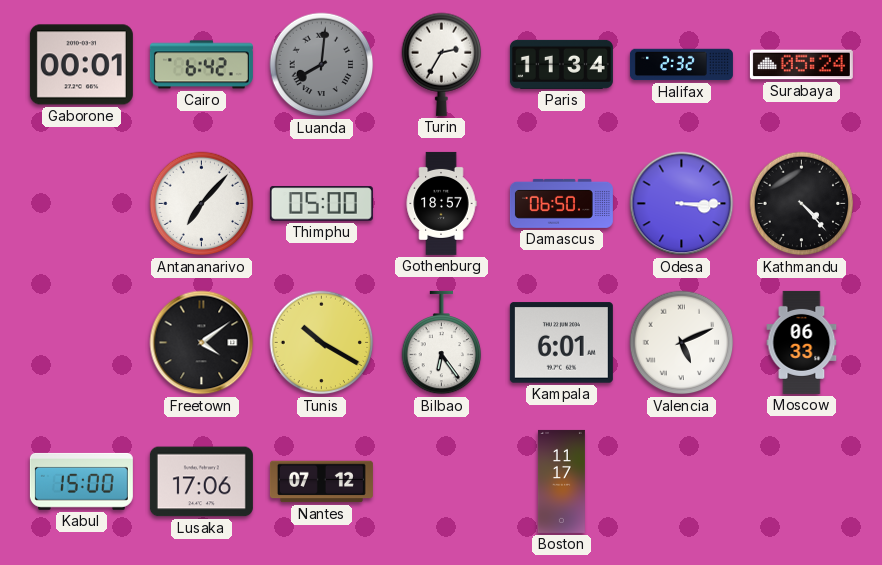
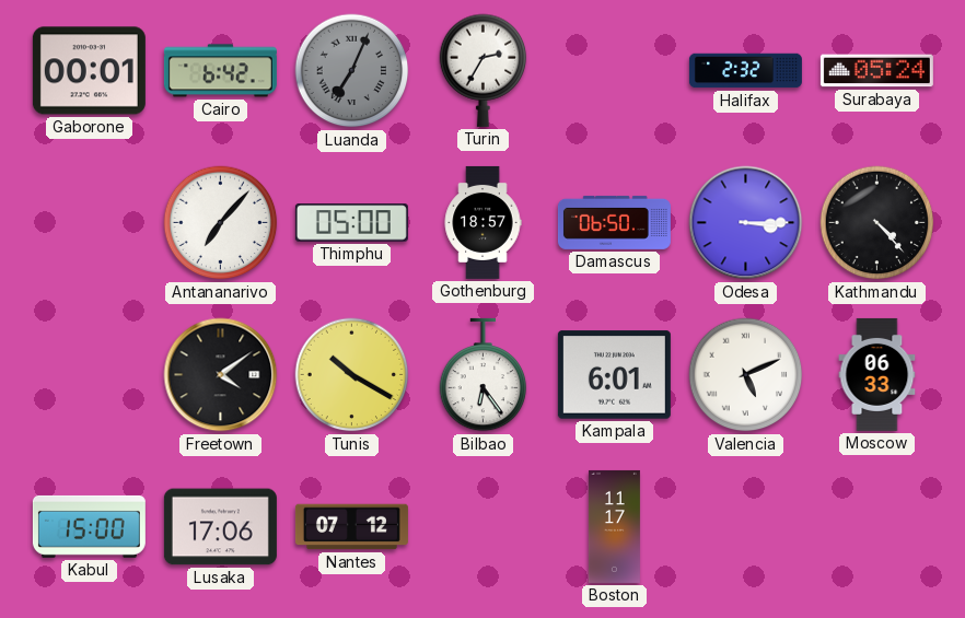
Luanda: 8:01 -> 7:04 (352, 71)
Paris: 11:34 -> none (561, 64)
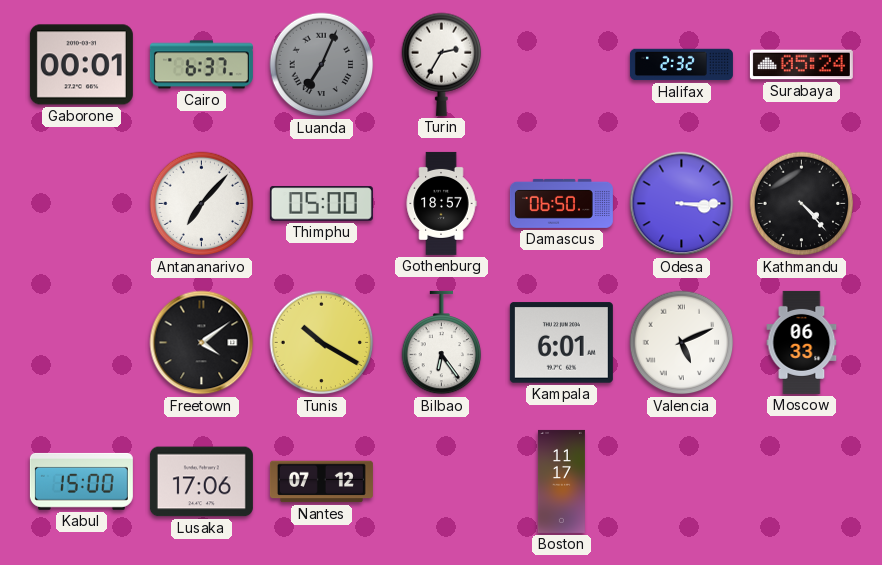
Cairo: 6:42 -> 6:37 (201, 65)
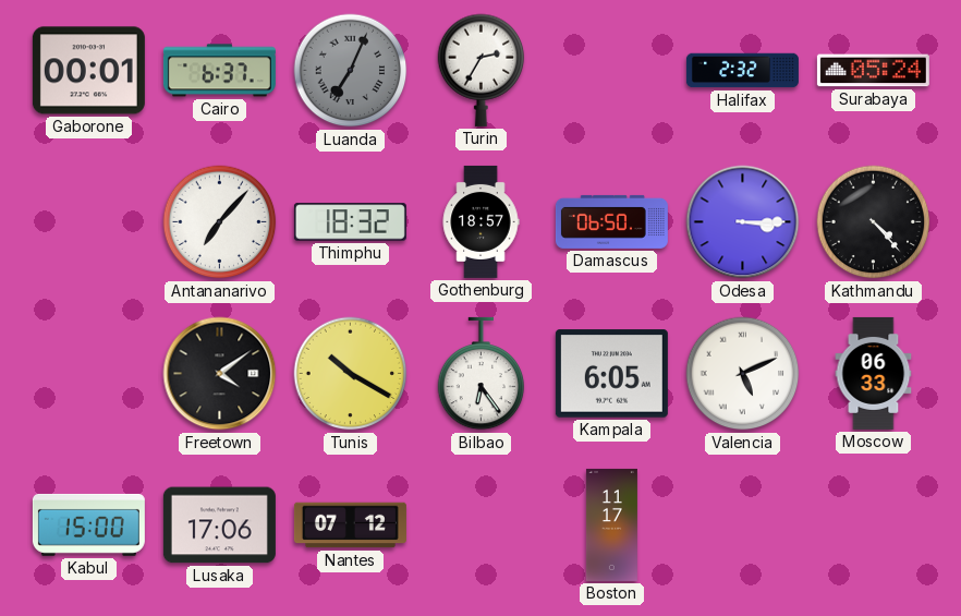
Thimphu: 05:00 -> 18:32 (350, 222)
Kampala: 6:01 -> 6:05 (611, 374)
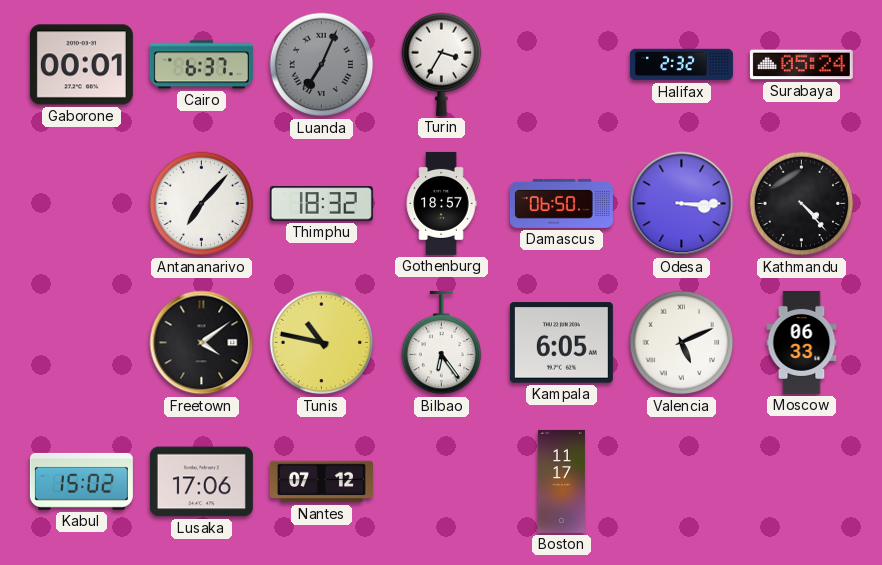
Turin: 2:35 -> 3:35 (442, 64)
Tunis: 10:20 -> 10:47 (322, 343)
Kabul: 15:00 -> 15:02 (81, 481)
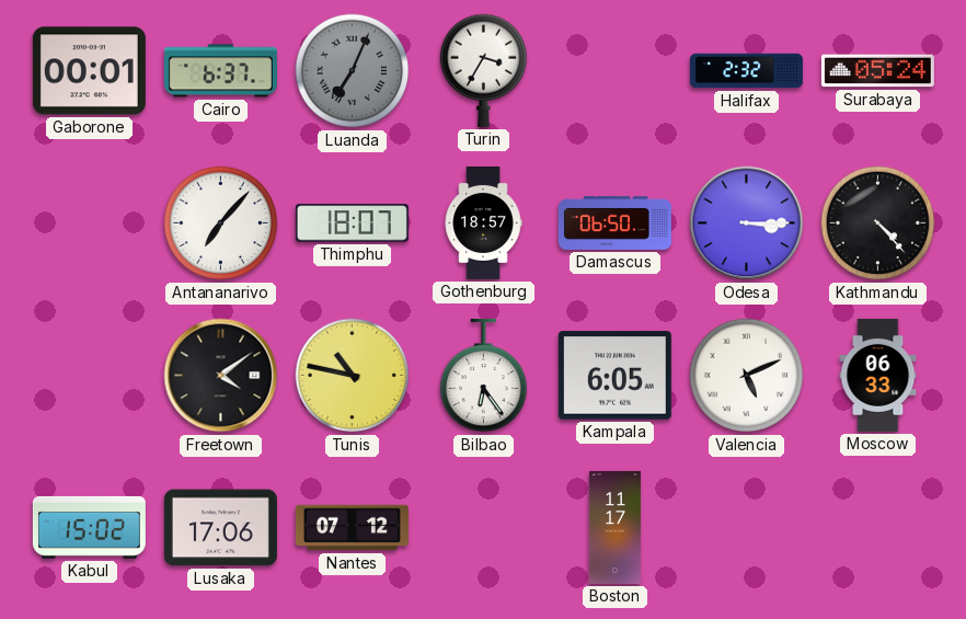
Thimphu: 18:32 -> 18:07 (352, 223)
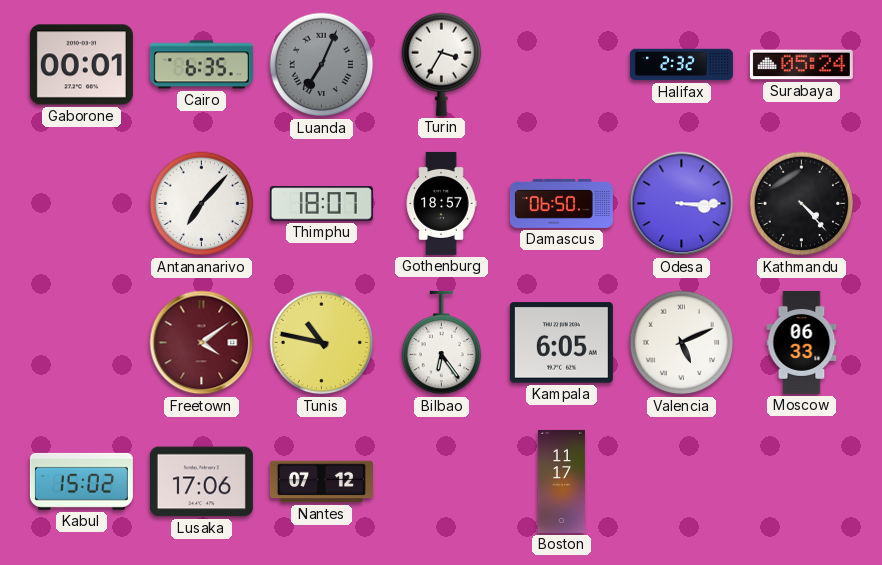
Cairo: 6:37 -> 6:35 (201, 65)
Freetown dial: black -> burgundy (202, 343)
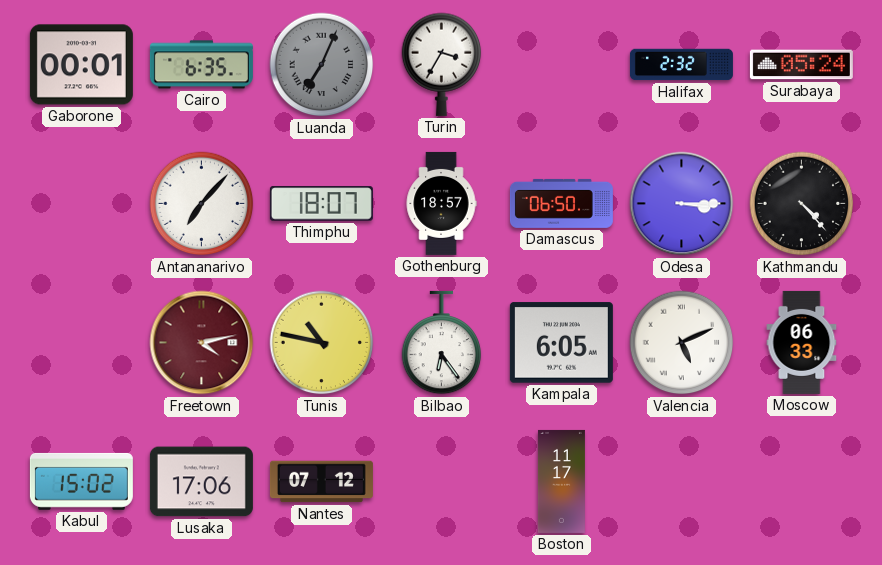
Freetown: 4:09 -> 4:13 (202, 343)
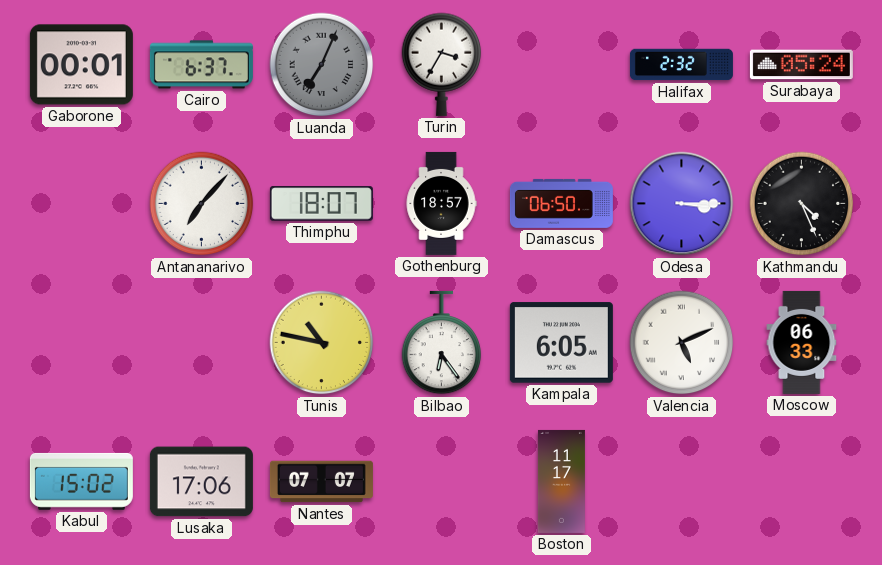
Cairo: 6:35 -> 6:37 (201, 65)
Kathmandu: 4:23 -> 4:26 (802, 204)
Freetown: 4:13 -> none (202, 343)
Nantes: 07:12 -> 07:07 (321, 482)
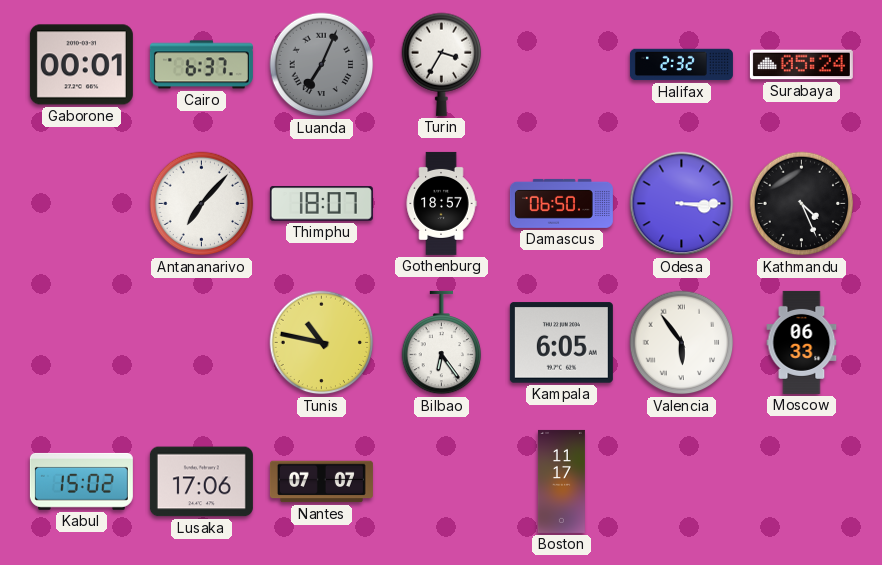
Valencia: 5:11 -> 5:54 (682, 343)
